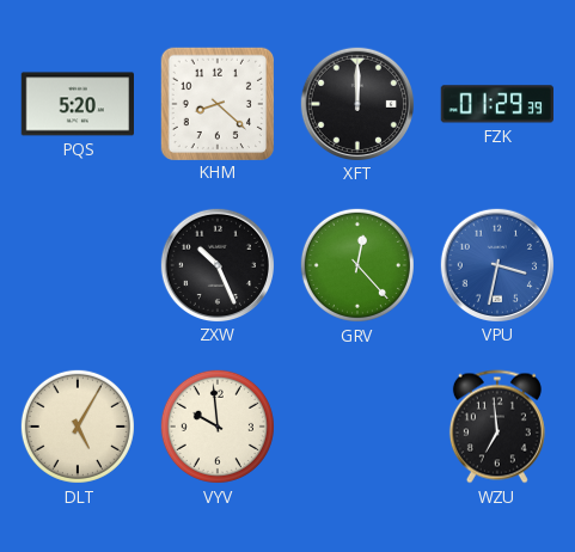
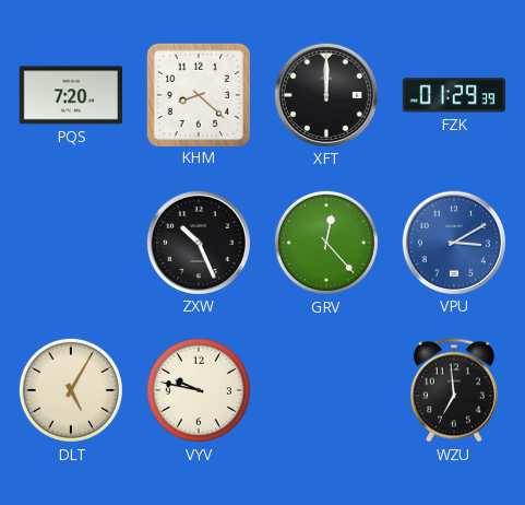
PQS: 5:20 -> 7:20 (70, 95)
VPU: 3:32 -> 3:10 (453, 242)
VYV: 9:59 -> 9:47 (199, 390)
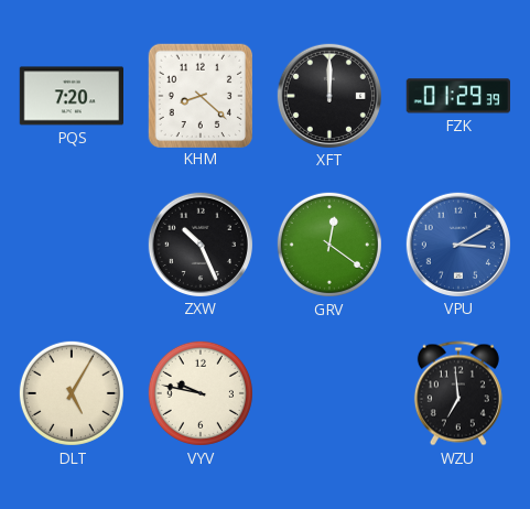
GRV: 12:23 -> 12:21 (329, 245)
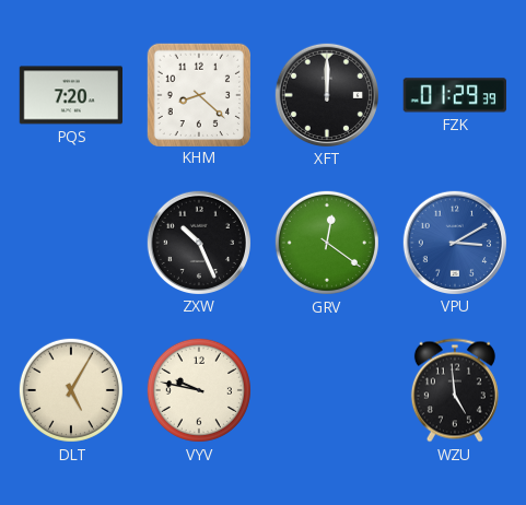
WZU: 6:59 -> 4:59 (455, 390)
